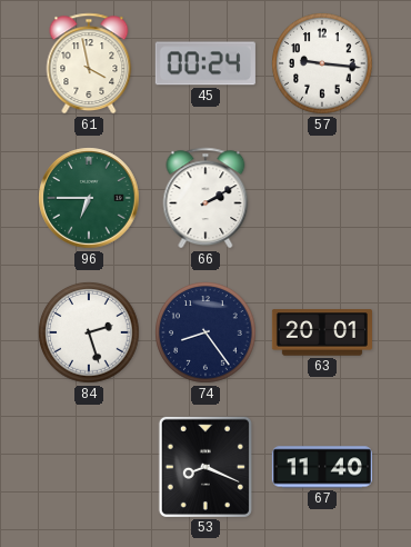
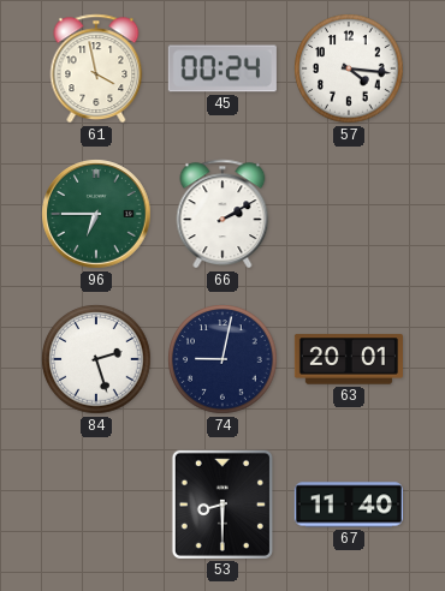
57: 9:16 -> 4:16 (349, 68)
74: 8:24 -> 9:02 (222, 359)
53: 8:19 -> 8:30 (222, 505)
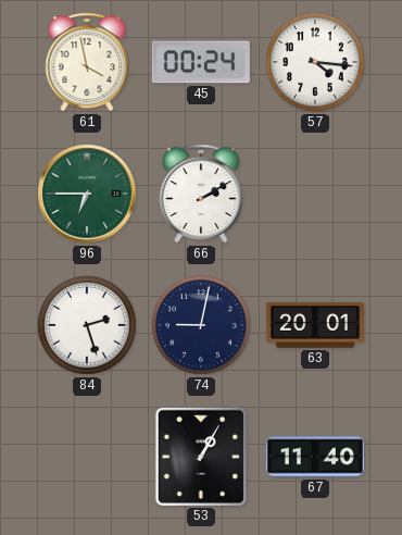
53: 8:30 -> 1:05 (201, 457)
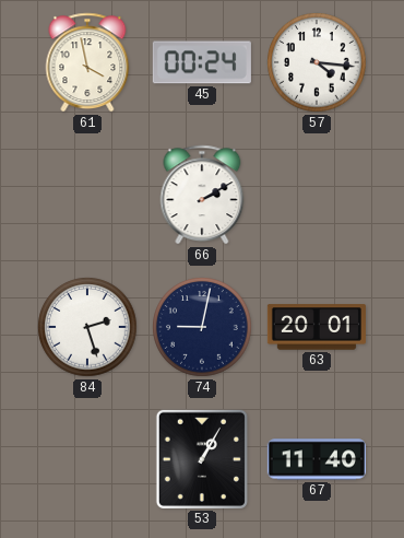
96: 6:45 -> none (87, 194)
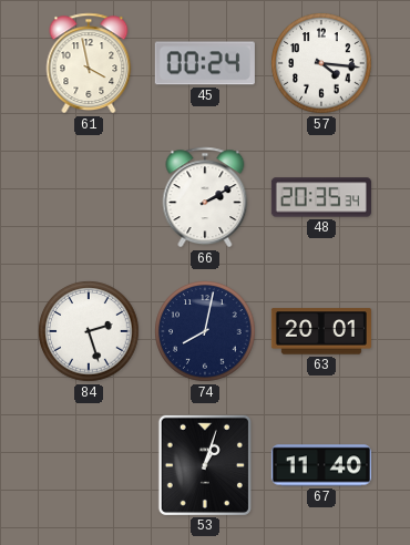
48: none -> 20:35 (321, 197)
74: 9:02 -> 8:02 (205, 331)
53: 1:05 -> 1:03 (205, 465)
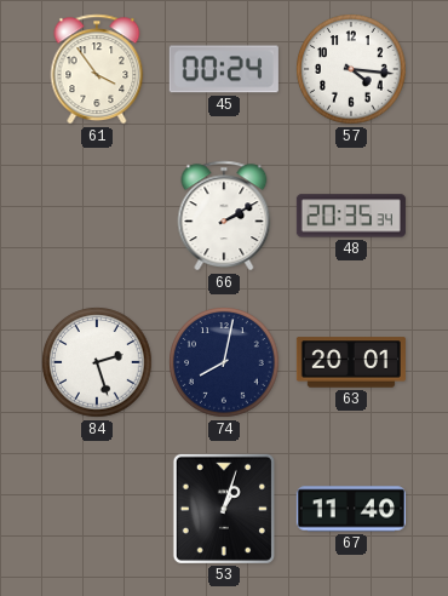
61: 3:58 -> 3:54 (97, 69)
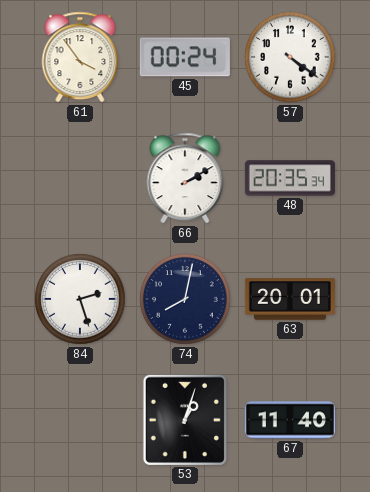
57: 4:16 -> 4:21 (290, 57)
